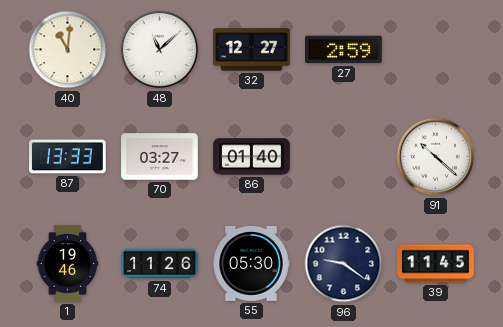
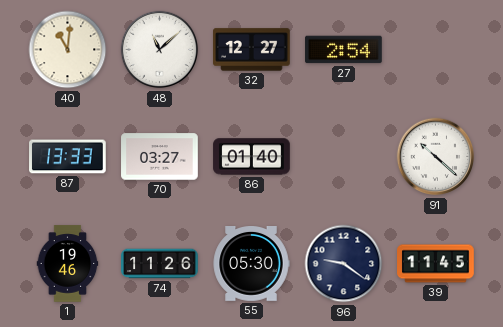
27: 2:59 -> 2:54 (344, 50)
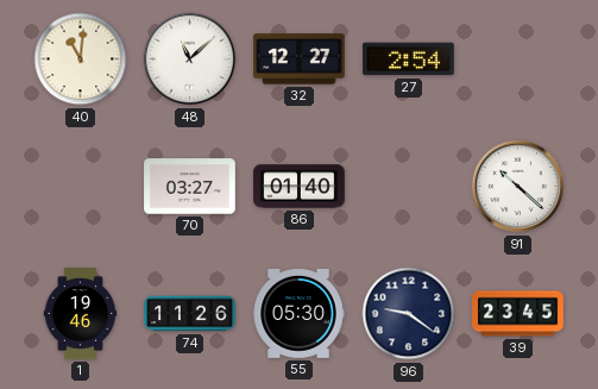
87: 13:33 -> none (68, 157)
39: 11:45 -> 23:45 (518, 314)
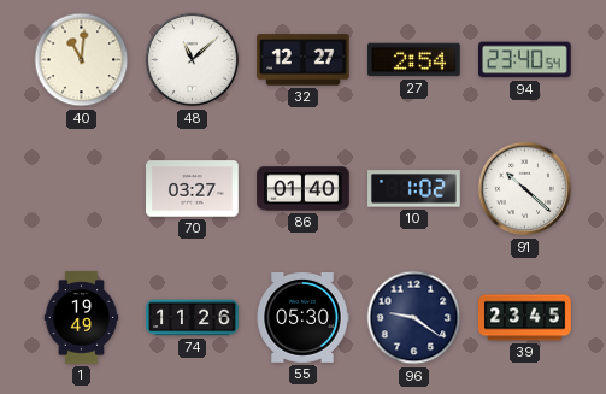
94: none -> 23:40 (525, 60)
10: none -> 1:02 (414, 189)
1: 19:46 -> 19:49 (82, 318)
